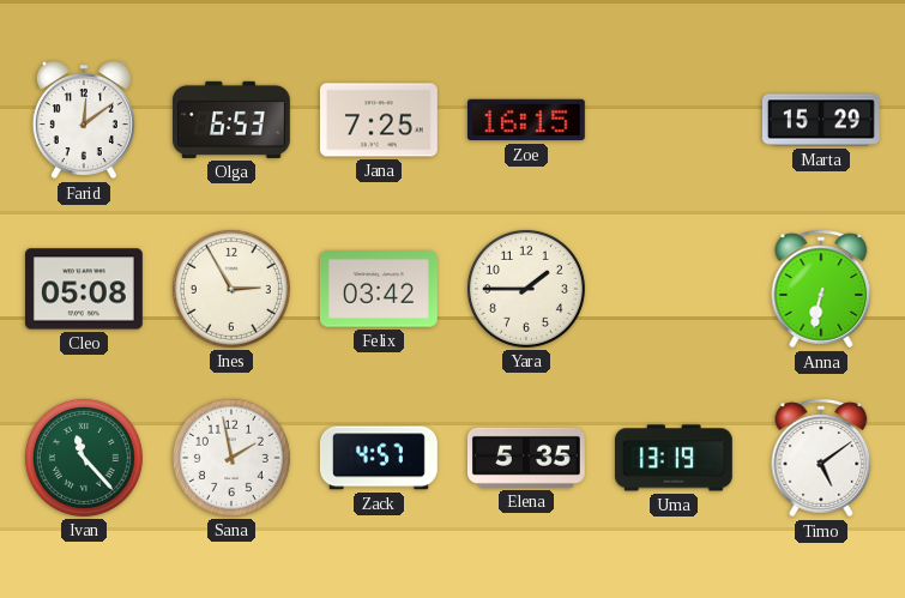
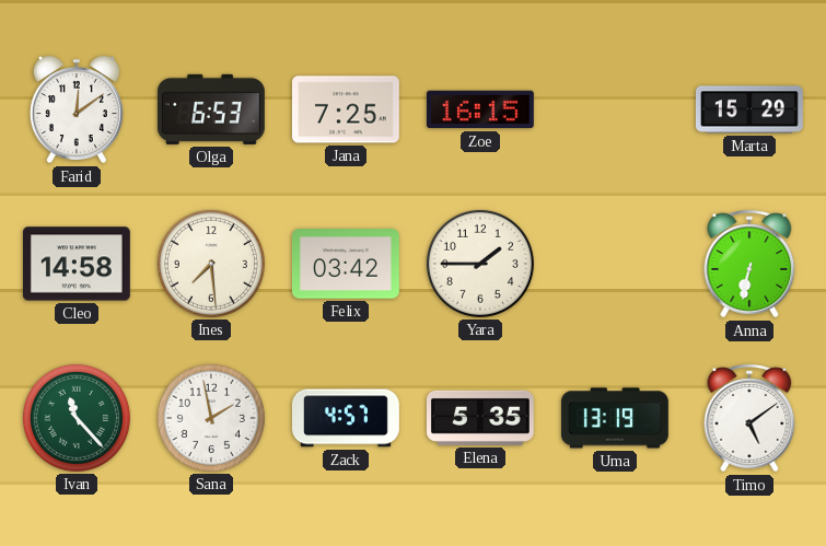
Cleo: 05:08 -> 14:58 (77, 264)
Ines: 2:55 -> 7:29 (211, 264)
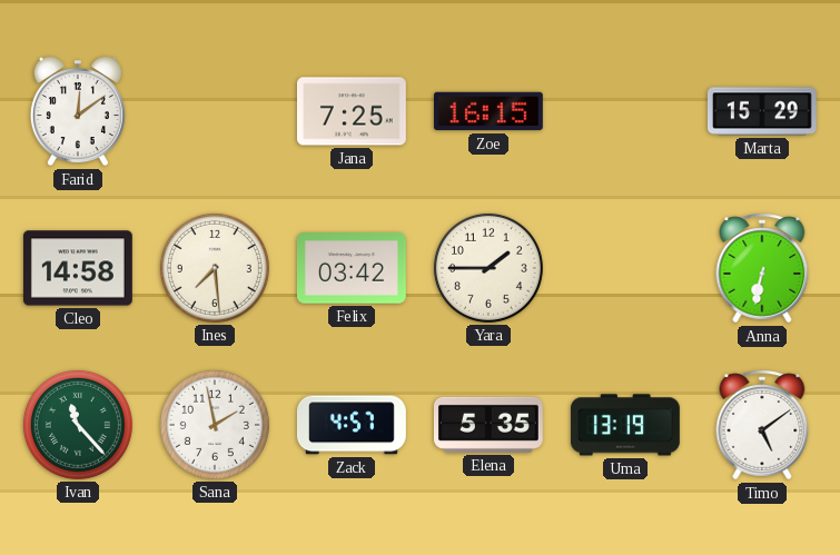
Olga: 6:53 -> none (211, 109)
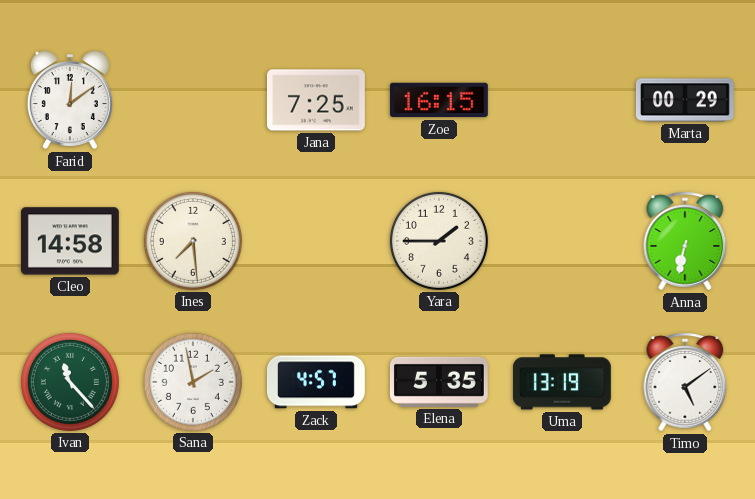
Marta: 15:29 -> 00:29 (685, 100)
Felix: 03:42 -> none (352, 268)
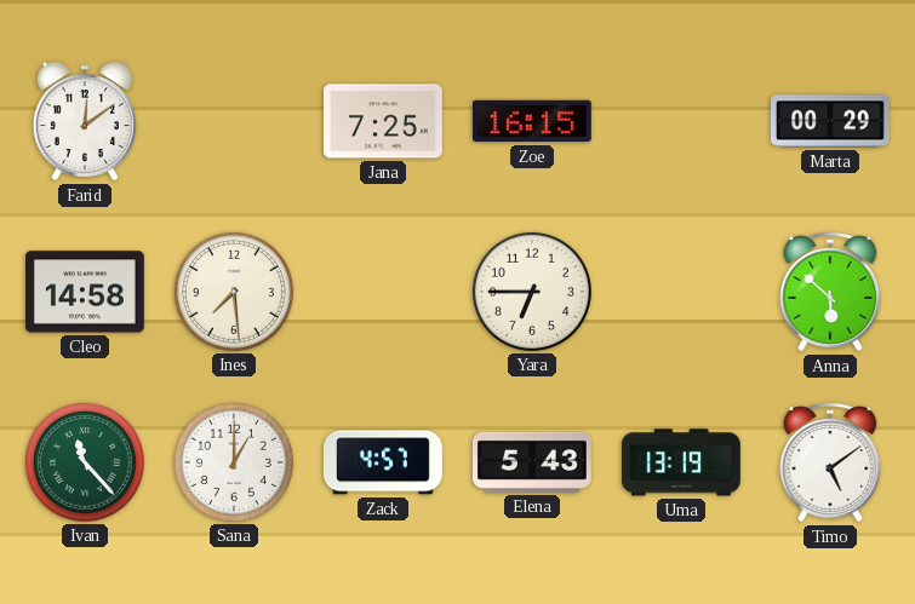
Yara: 1:45 -> 6:45 (532, 292)
Anna: 6:32 -> 5:52 (830, 292)
Sana: 1:58 -> 1:00 (234, 462)
Elena: 5:35 -> 5:43 (532, 462)
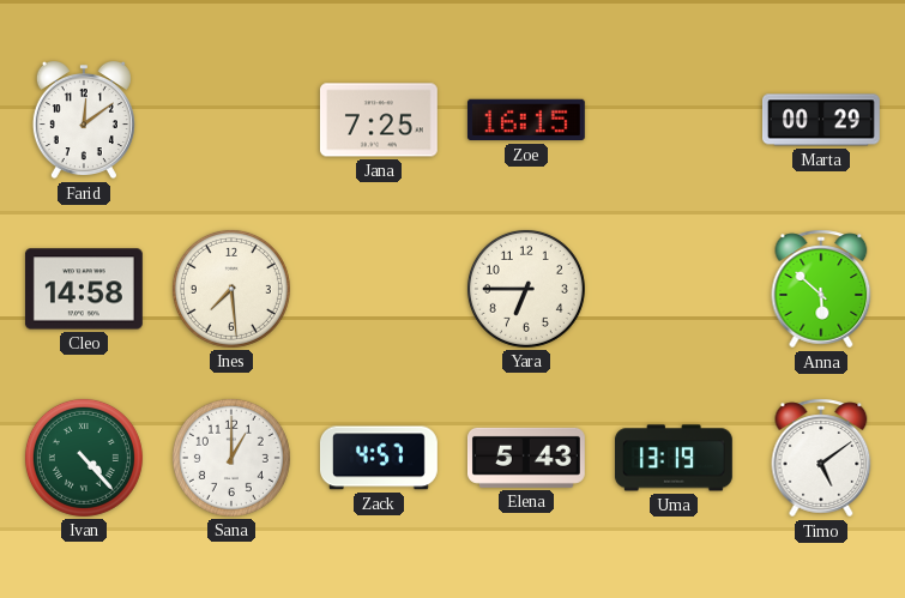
Ivan: 11:23 -> 4:23 (84, 458)
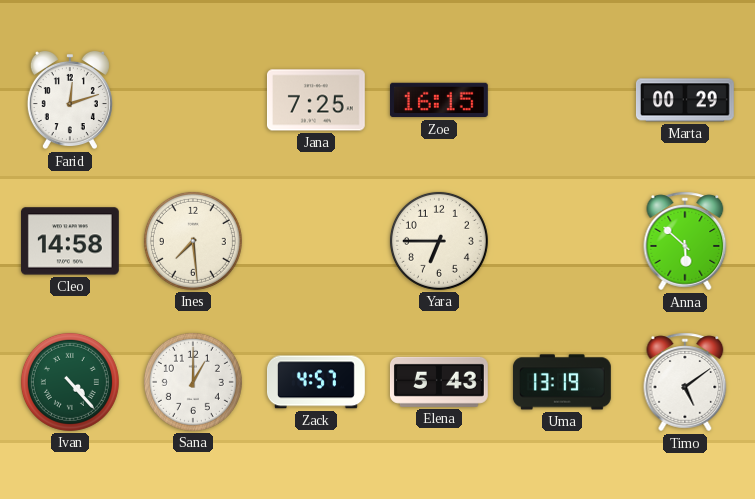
Farid: 12:09 -> 12:12 (70, 100)
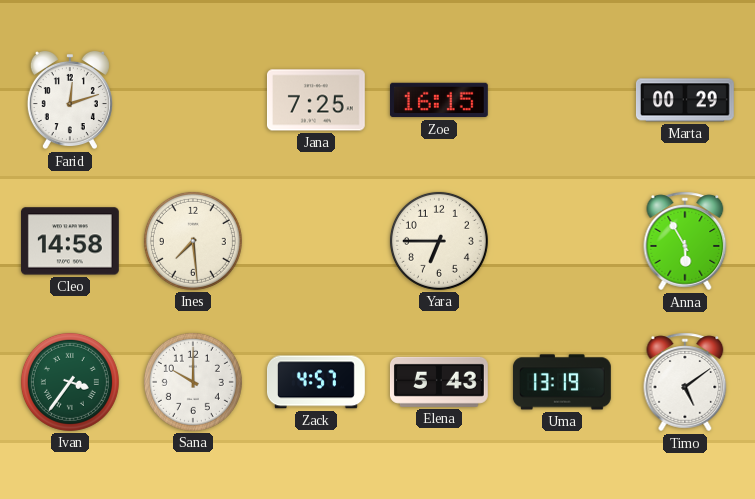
Anna: 5:52 -> 5:55 (685, 241)
Ivan: 4:23 -> 3:36 (70, 382)
Sana: 1:00 -> 10:00 (193, 382)
